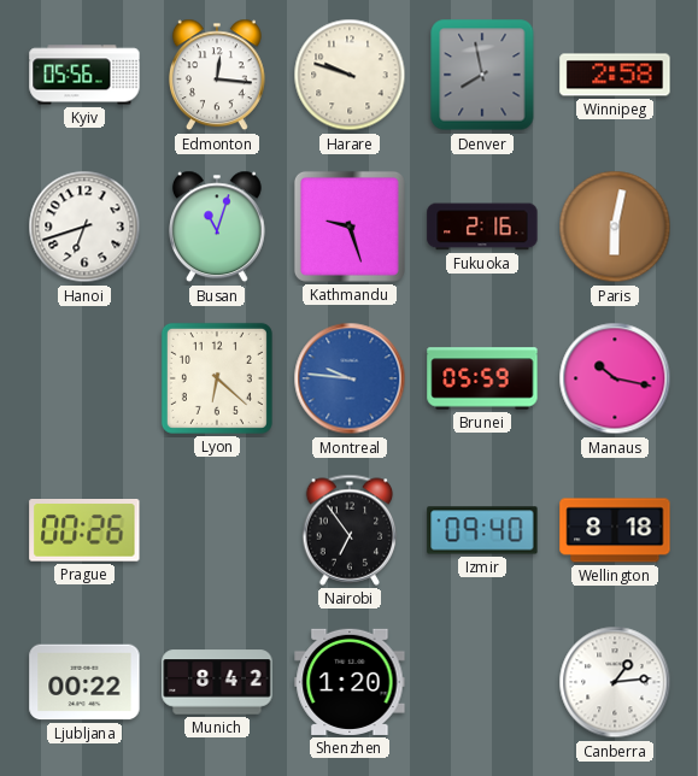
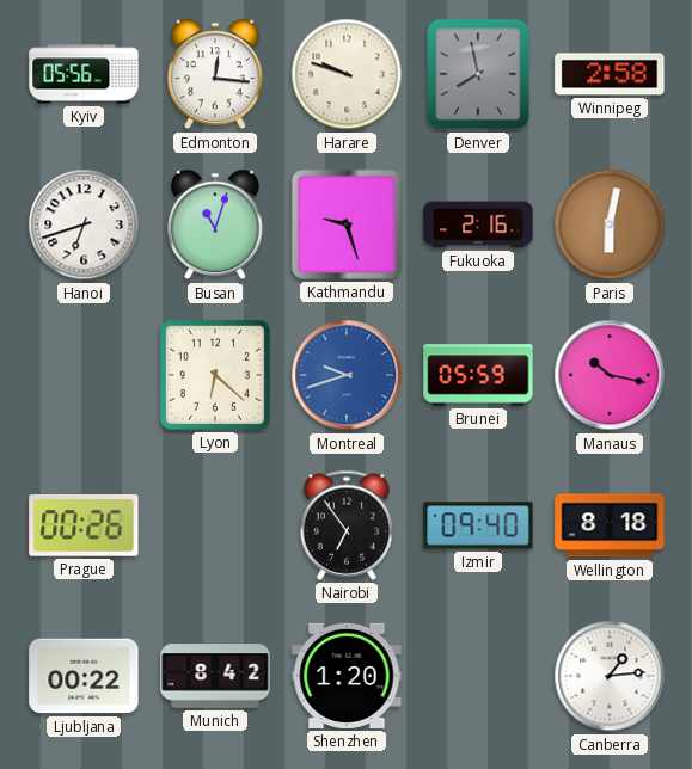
Montreal: 9:46 -> 9:42 (347, 375)
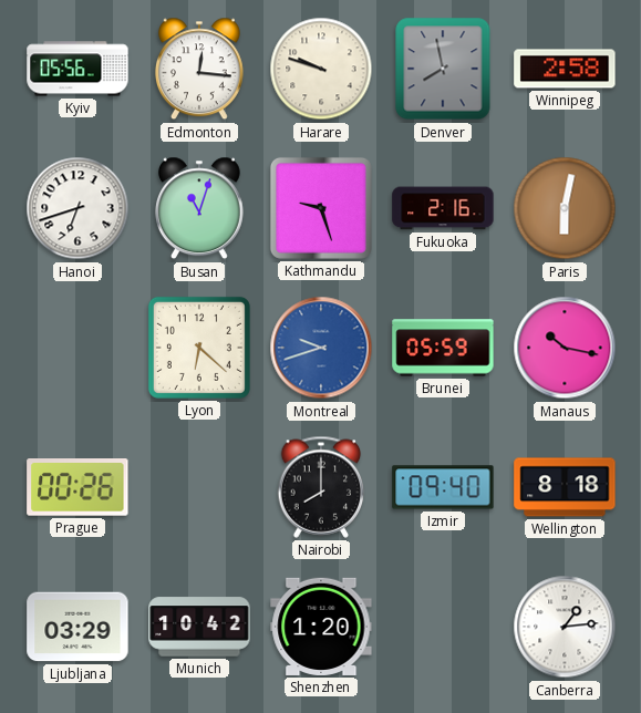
Nairobi: 6:54 -> 8:00 (321, 487)
Ljubljana: 00:22 -> 03:29 (77, 627)
Munich: 8:42 -> 10:42 (199, 627)
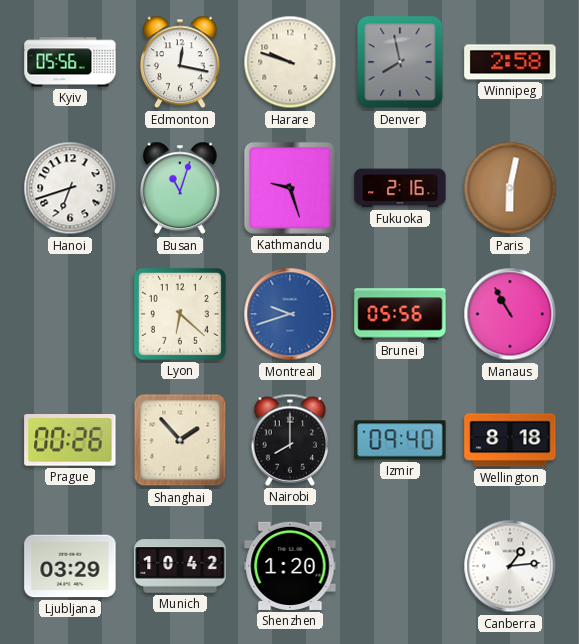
Edmonton: 12:16 -> 12:17 (180, 62)
Brunei: 05:59 -> 05:56 (400, 314)
Manaus: 10:17 -> 10:55 (510, 314)
Shanghai: none -> 1:53 (180, 440)
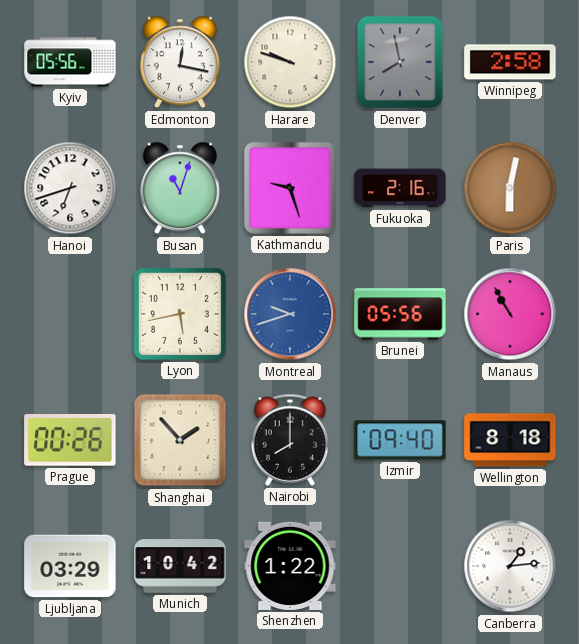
Lyon: 6:22 -> 5:43 (180, 314)
Shenzhen: 1:20 -> 1:22 (290, 566)
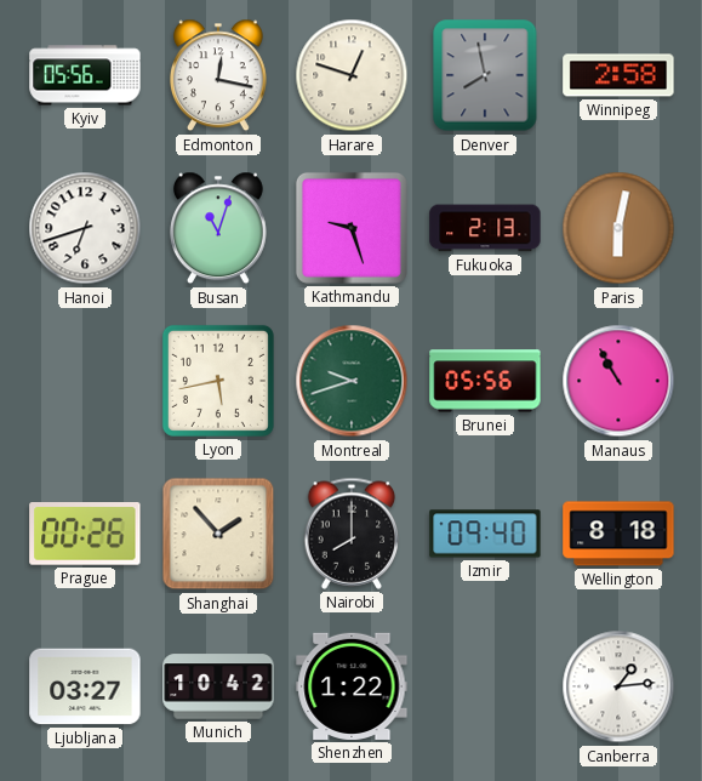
Harare: 9:48 -> 12:48 (352, 75)
Fukuoka: 2:16 -> 2:13 (485, 228)
Montreal dial: blue -> green (352, 381)
Ljubljana: 03:29 -> 03:27 (85, 686)
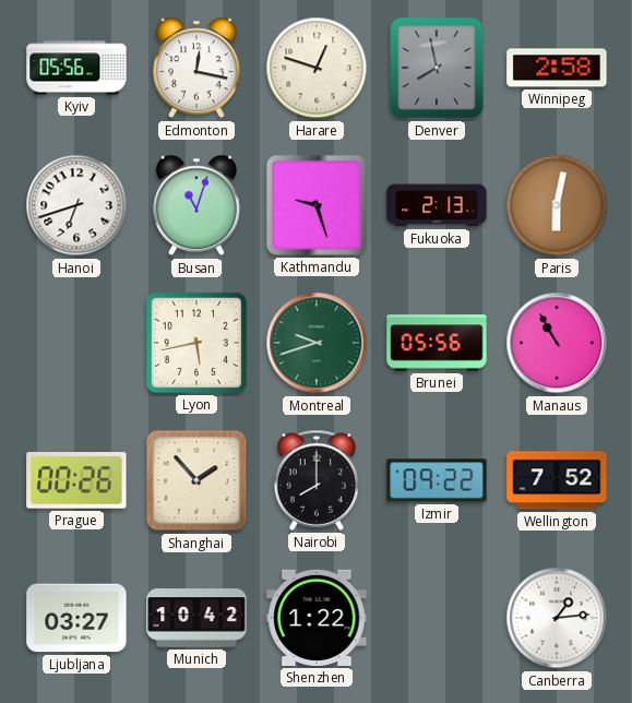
Izmir: 09:40 -> 09:22 (437, 480)
Wellington: 8:18 -> 7:52 (557, 480)
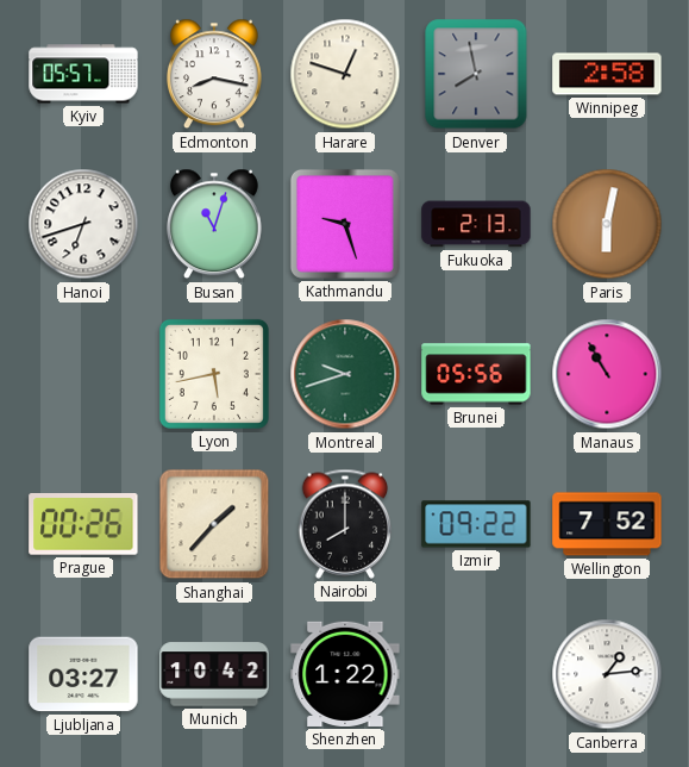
Kyiv: 05:56 -> 05:57 (83, 74)
Edmonton: 12:17 -> 8:17 (214, 74)
Shanghai: 1:53 -> 1:37 (214, 524)
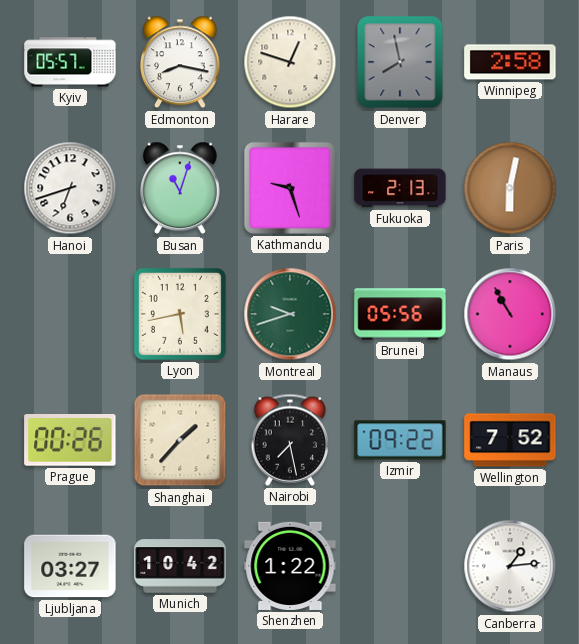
Nairobi: 8:00 -> 7:28 (290, 440)
